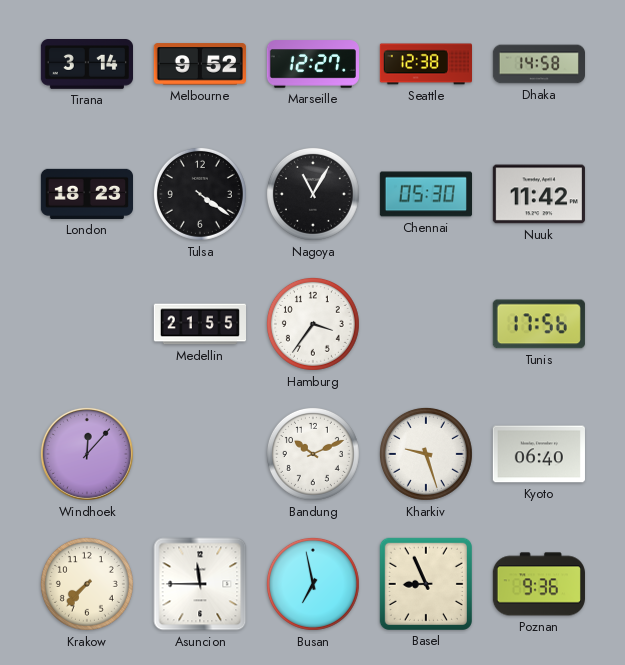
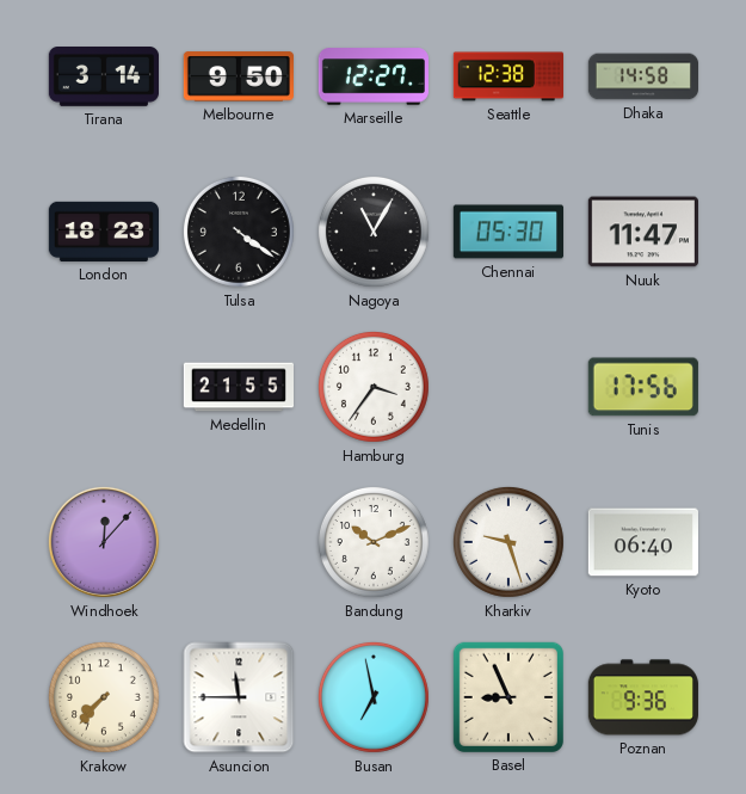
Melbourne: 9:52 -> 9:50 (239, 76)
Nuuk: 11:42 -> 11:47 (643, 232)
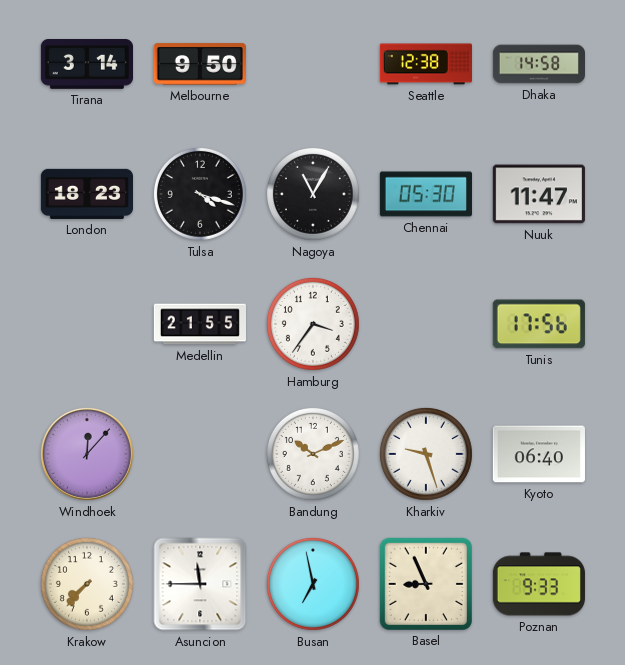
Marseille: 12:27 -> none (372, 76)
Tulsa: 4:21 -> 4:18 (200, 194)
Poznan: 9:36 -> 9:33 (539, 584)
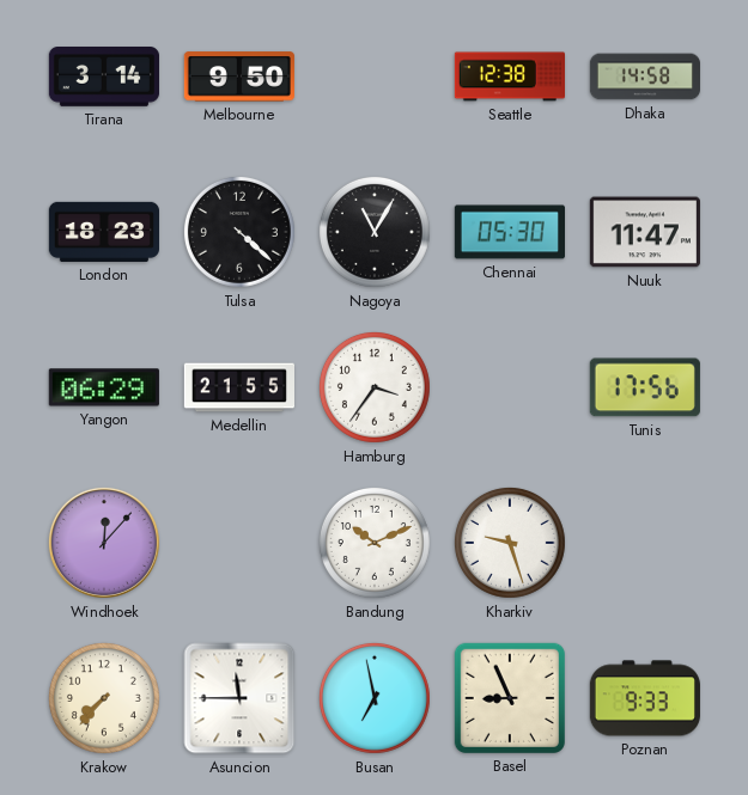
Tulsa: 4:18 -> 4:22 (239, 232)
Yangon: none -> 06:29 (104, 387)
Kyoto: 06:40 -> none (539, 454)
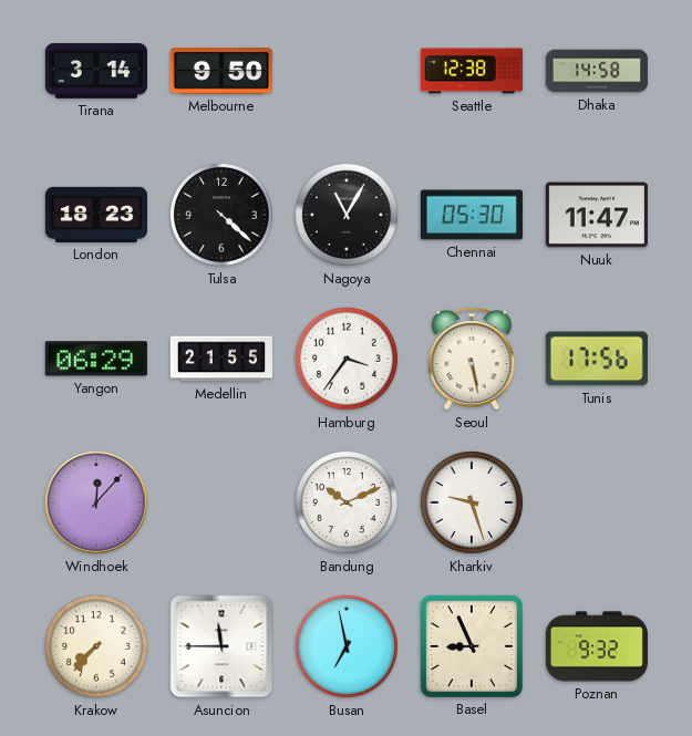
Seoul: none -> 5:28 (472, 359)
Poznan: 9:33 -> 9:32 (597, 646)
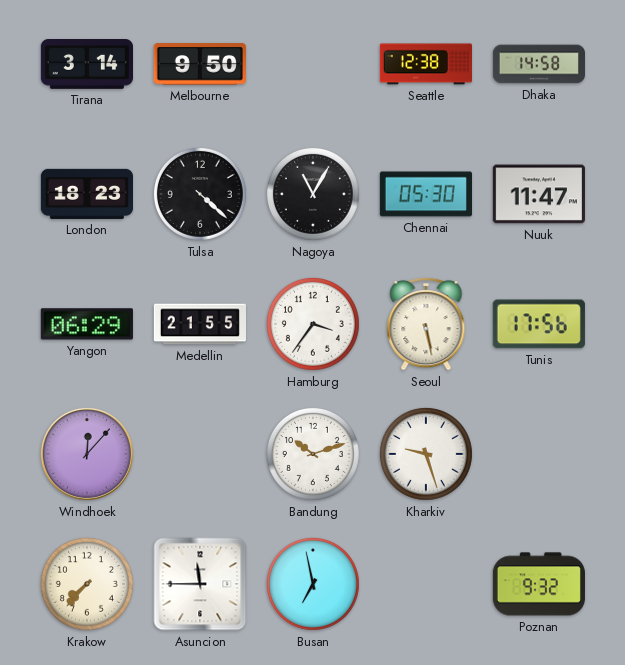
Bandung: 10:11 -> 10:12 (313, 454)
Basel: 8:56 -> none (472, 646)
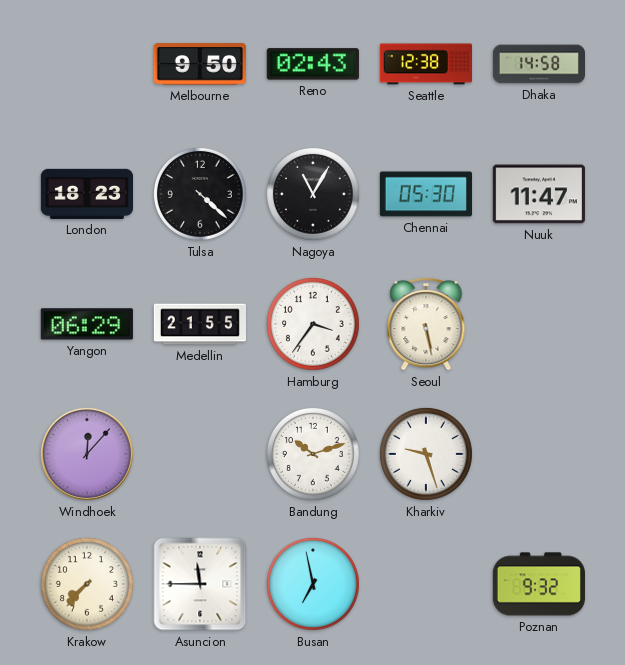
Tirana: 3:14 -> none (86, 65)
Reno: none -> 02:43 (313, 64)
Tunis: 17:56 -> none (539, 324)
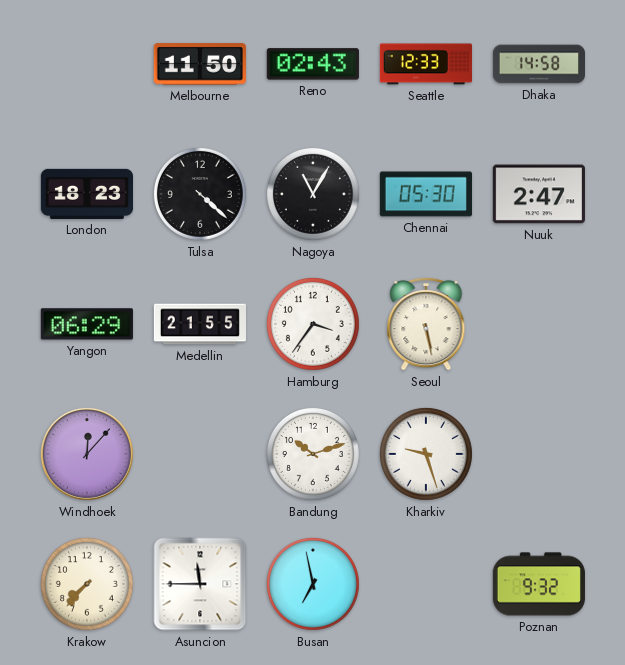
Melbourne: 9:50 -> 11:50 (200, 64)
Seattle: 12:38 -> 12:33 (425, 64)
Nuuk: 11:47 -> 2:47 (539, 194)
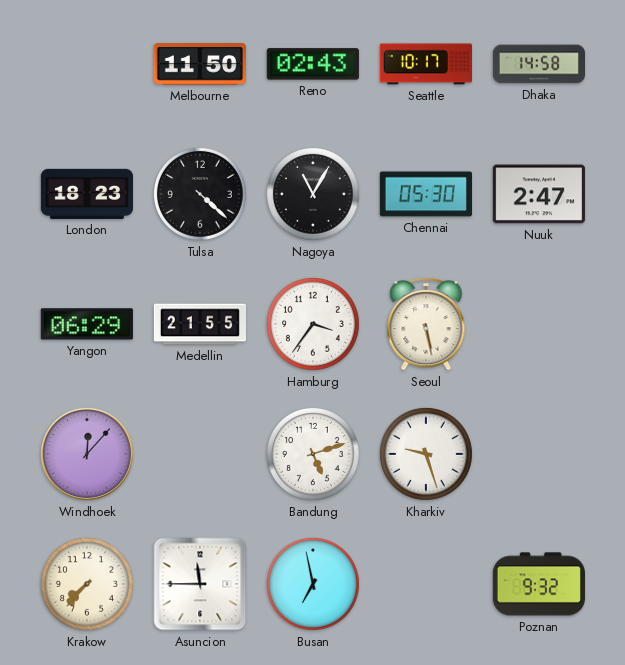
Seattle: 12:33 -> 10:17 (425, 64)
Bandung: 10:12 -> 5:12 (313, 454)
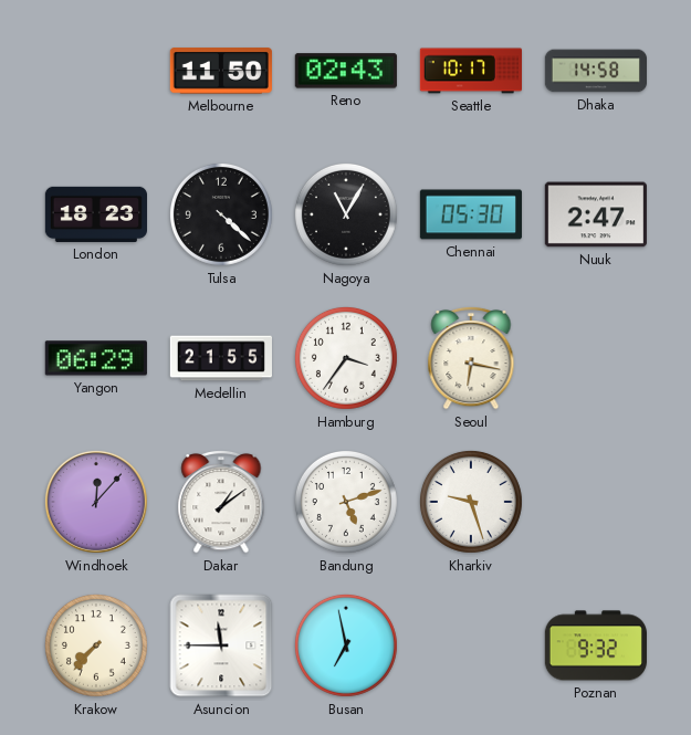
Seoul: 5:28 -> 6:17 (471, 358)
Dakar: none -> 1:09 (221, 502)
